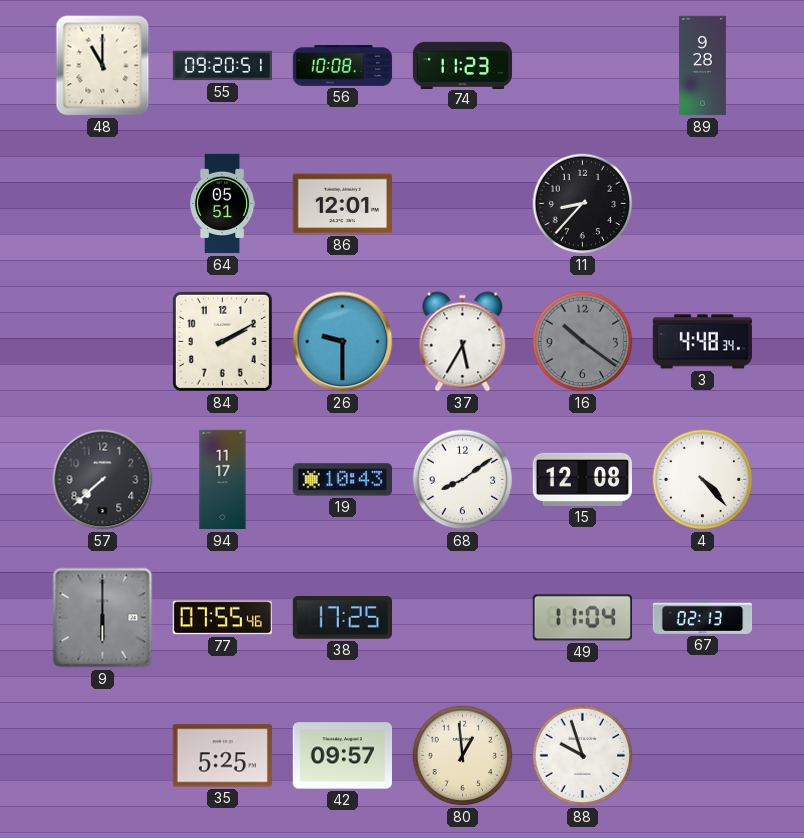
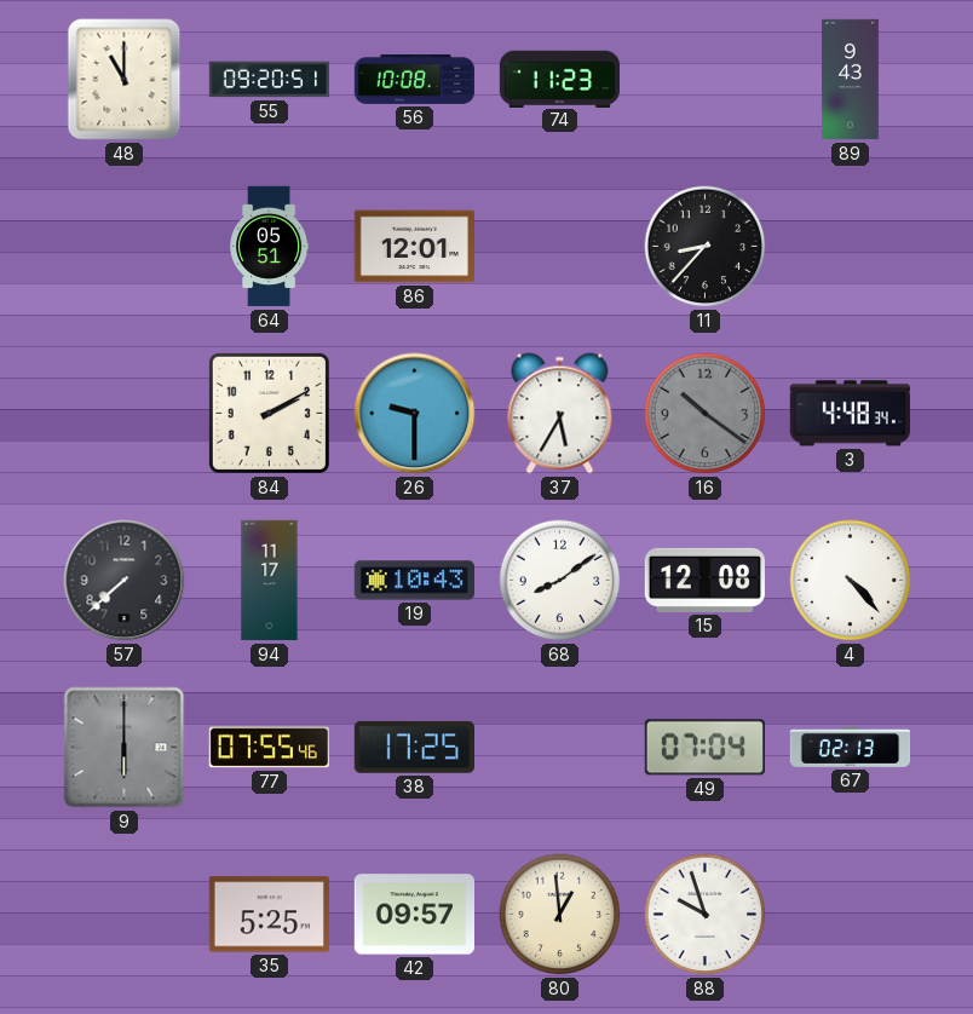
89: 9:28 -> 9:43 (851, 80)
49: 11:04 -> 07:04 (704, 748)
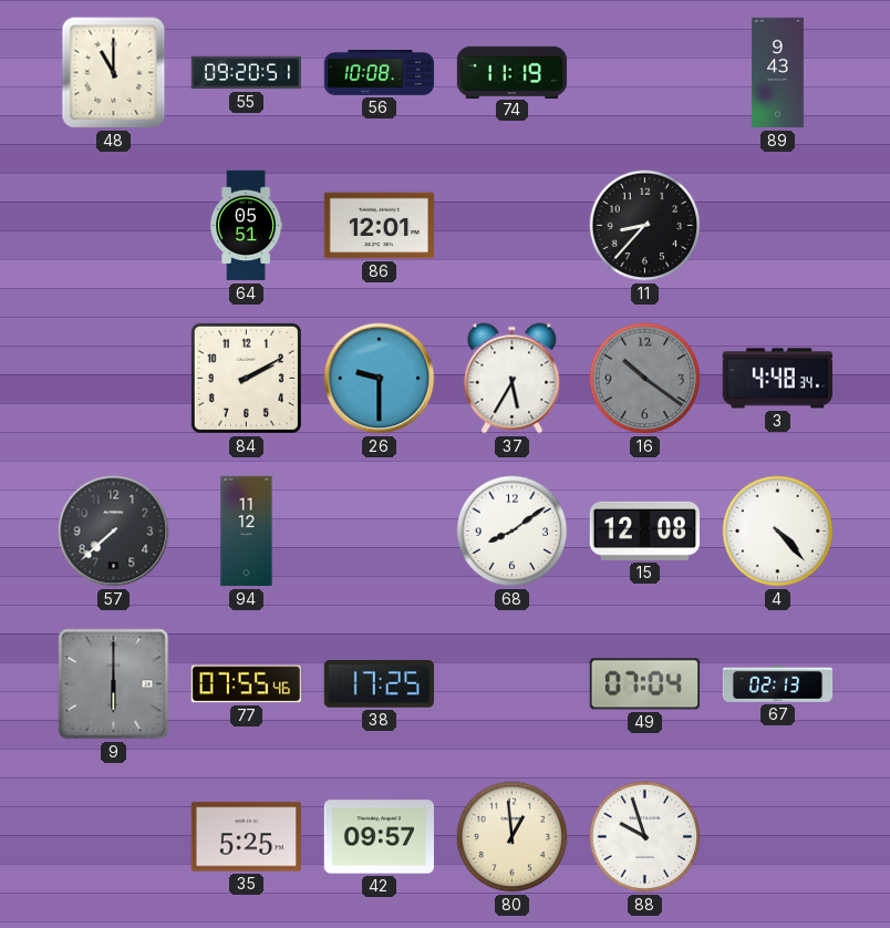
74: 11:23 -> 11:19 (513, 72)
94: 11:17 -> 11:12 (247, 532)
19: 10:43 -> none (414, 581)
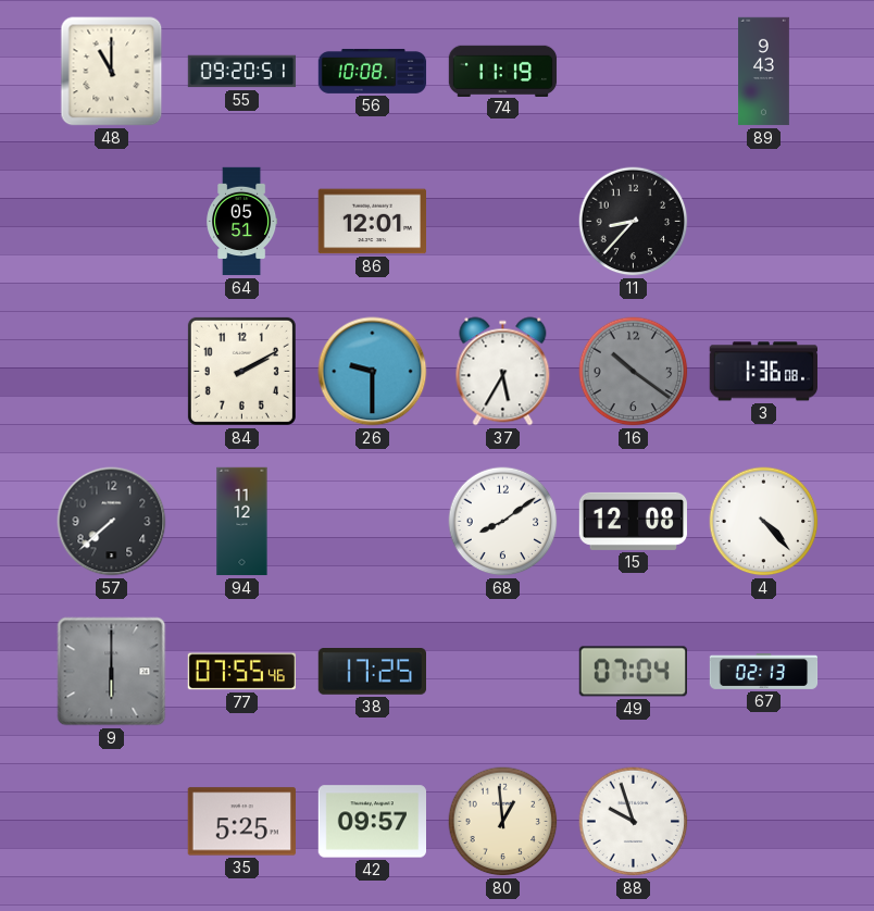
3: 4:48 -> 1:36 (763, 372)
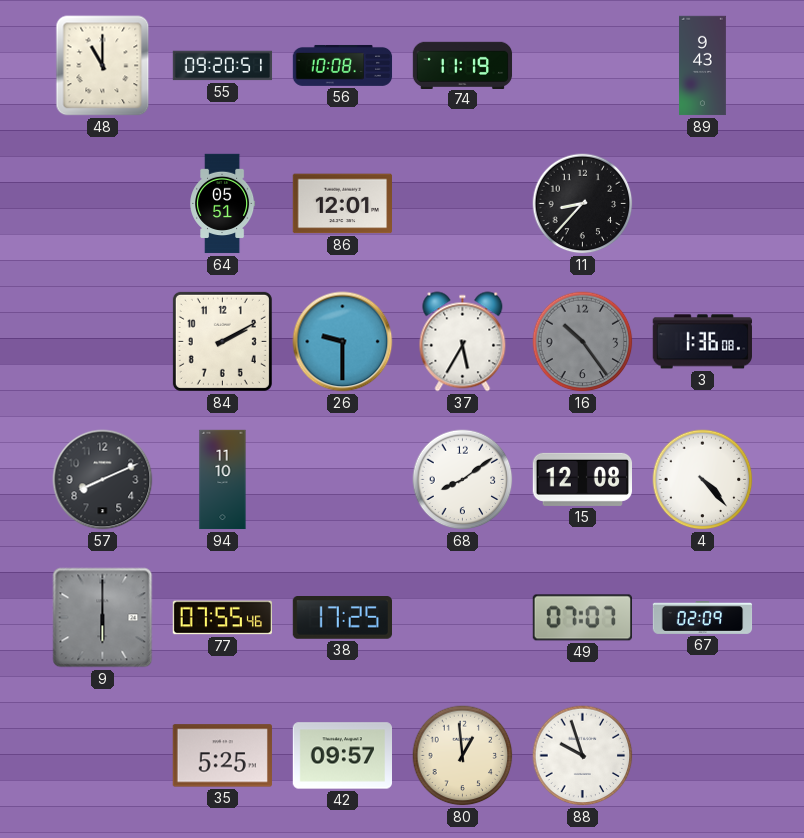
16: 10:21 -> 10:24 (583, 342)
57: 7:38 -> 8:11 (103, 480)
94: 11:12 -> 11:10 (223, 480)
49: 07:04 -> 07:07 (582, 618)
67: 02:13 -> 02:09 (703, 618)
